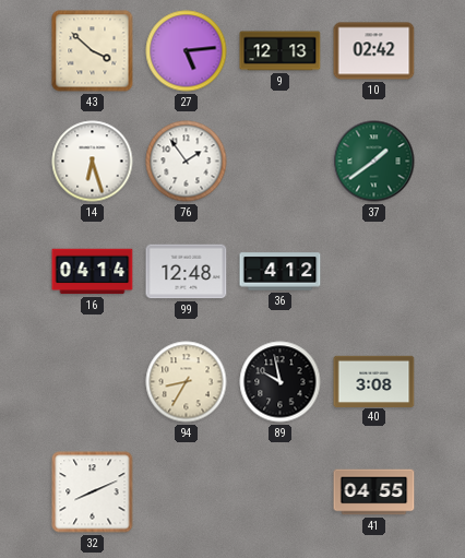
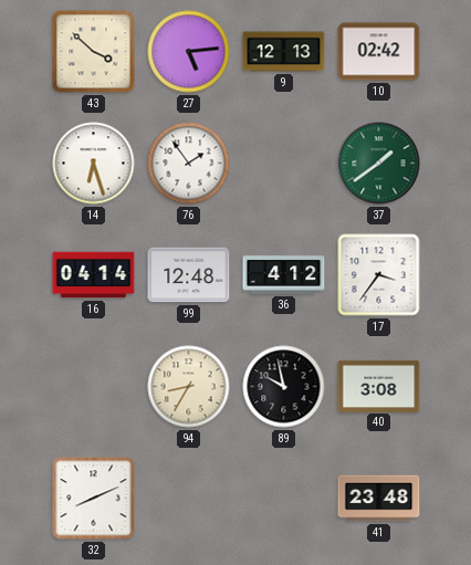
17: none -> 3:36 (379, 275)
41: 04:55 -> 23:48 (379, 499)
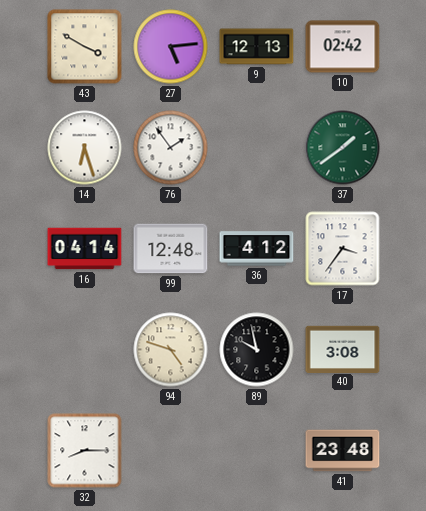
43: 3:52 -> 3:50 (85, 47)
94: 8:35 -> 4:48 (171, 350)
32: 8:11 -> 8:15 (85, 451)
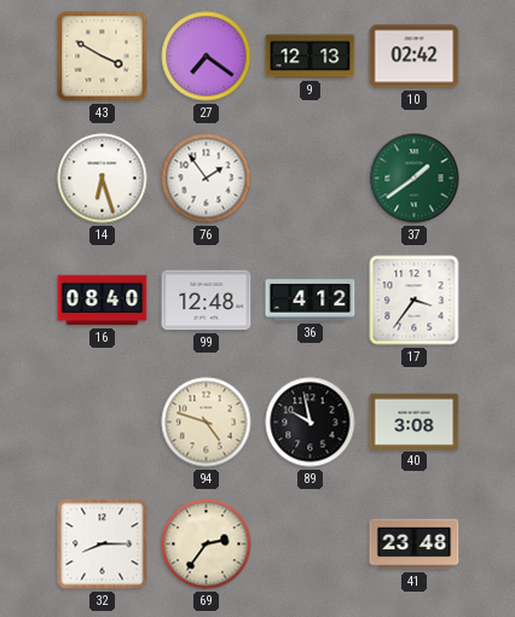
27: 5:14 -> 7:21 (207, 57)
16: 04:14 -> 08:40 (103, 301)
69: none -> 2:36 (207, 545)
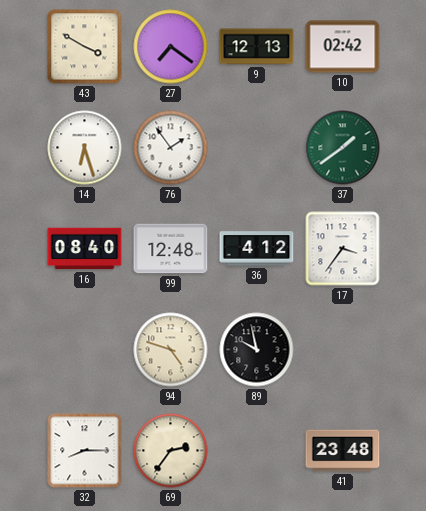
40: 3:08 -> none (415, 421)
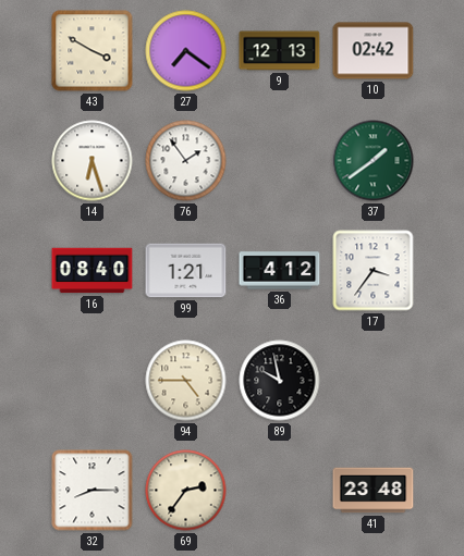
99: 12:48 -> 1:21 (186, 271)
94: 4:48 -> 4:45 (186, 381)
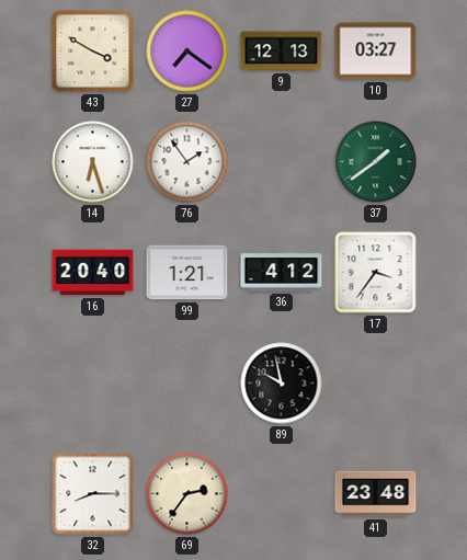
10: 02:42 -> 03:27 (376, 52)
16: 08:40 -> 20:40 (93, 273)
94: 4:45 -> none (186, 381)
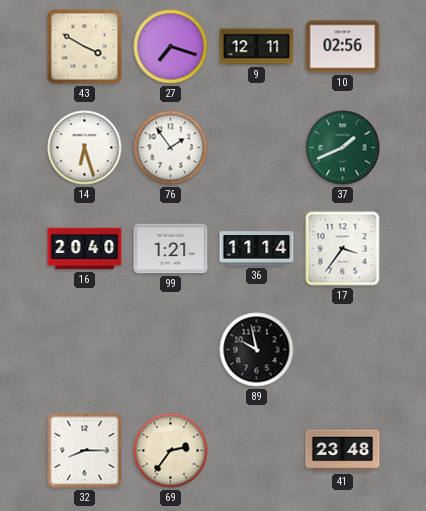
27: 7:21 -> 7:18 (171, 47)
9: 12:13 -> 12:11 (257, 47)
10: 03:27 -> 02:56 (343, 47)
37: 1:39 -> 1:41 (343, 148)
36: 4:12 -> 11:14 (257, 249)
